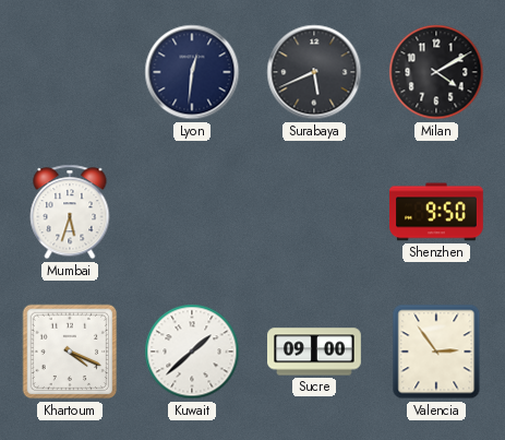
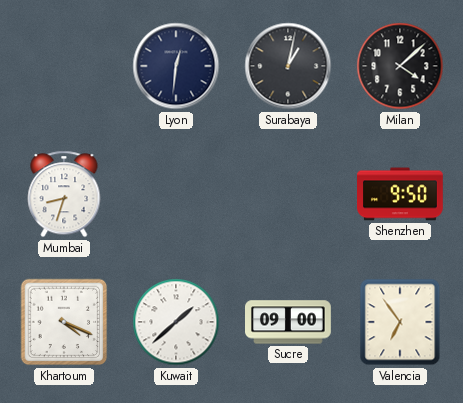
Surabaya: 5:41 -> 1:02 (288, 66)
Milan: 4:10 -> 4:08 (400, 66)
Mumbai: 5:33 -> 8:33 (64, 194)
Valencia: 2:54 -> 6:54 (400, 322)
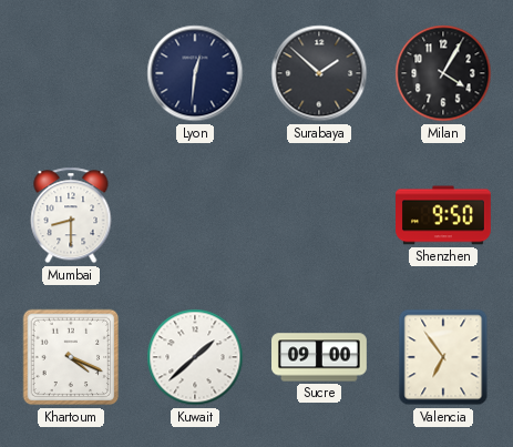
Surabaya: 1:02 -> 1:52 (319, 73)
Milan: 4:08 -> 4:05 (443, 73)
Mumbai: 8:33 -> 8:30 (71, 215)
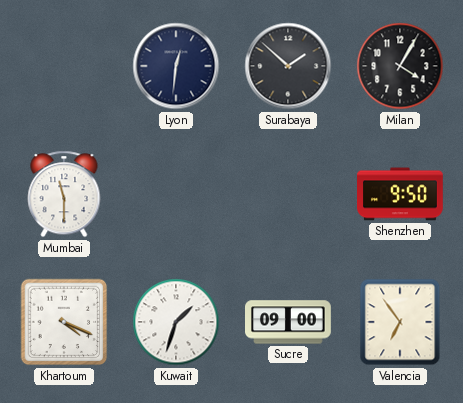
Mumbai: 8:30 -> 11:30 (64, 194)
Kuwait: 1:38 -> 1:33 (176, 322)
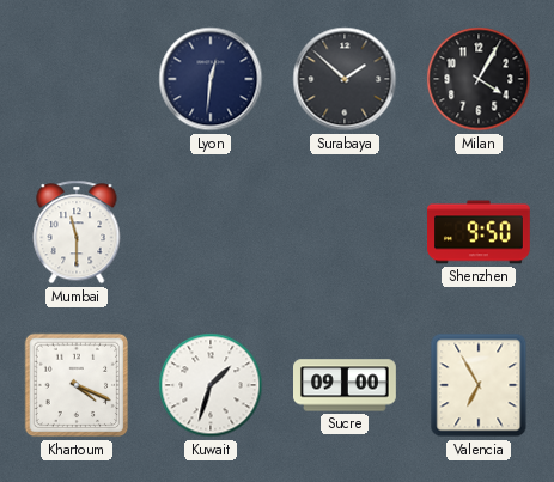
Valencia: 6:54 -> 6:55 (479, 385)
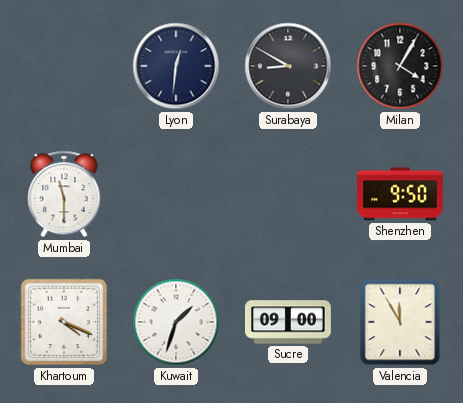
Surabaya: 1:52 -> 8:50 (288, 66)
Valencia: 6:55 -> 11:55 (400, 322)
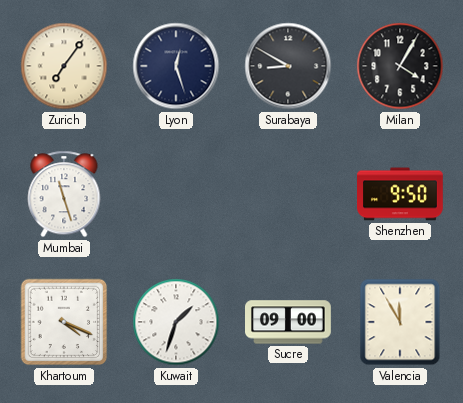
Zurich: none -> 7:06 (64, 66)
Lyon: 12:31 -> 12:27 (176, 66)
Mumbai: 11:30 -> 11:27 (64, 194)
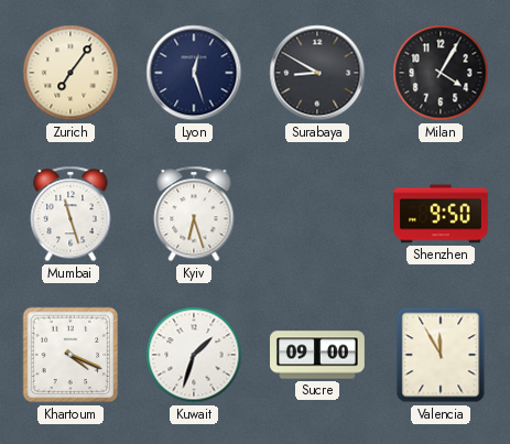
Kyiv: none -> 6:27 (194, 214)
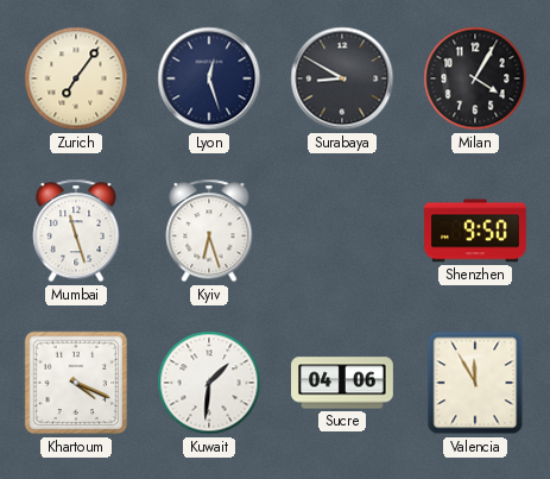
Kuwait: 1:33 -> 1:31 (209, 383)
Sucre: 09:00 -> 04:06 (343, 383)
